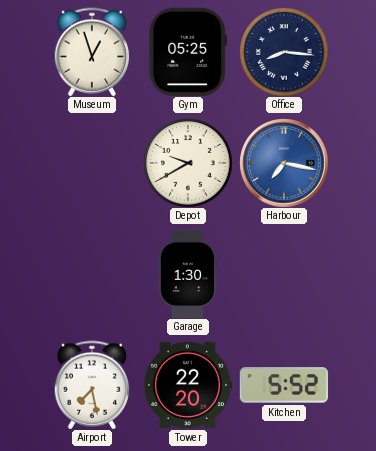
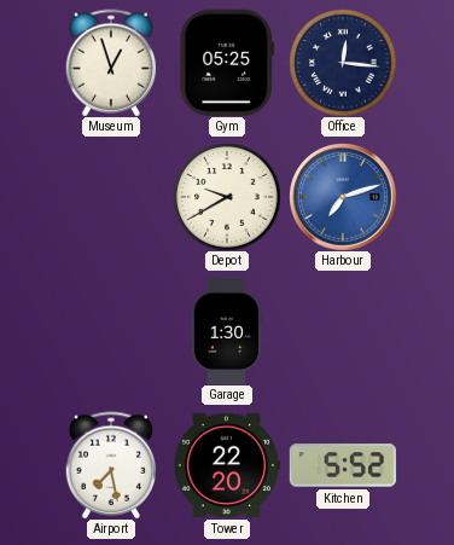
Office: 8:16 -> 12:16 (343, 63)
Harbour: 7:17 -> 7:12 (343, 197)
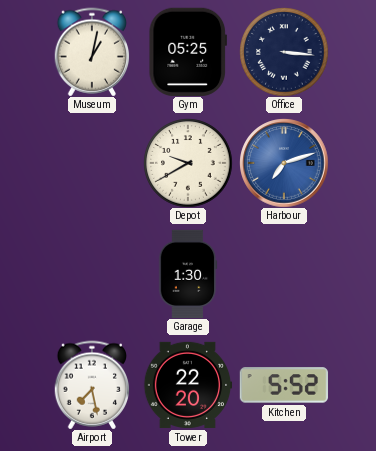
Museum: 12:57 -> 1:02 (92, 52)
Office: 12:16 -> 3:16 (284, 52)
